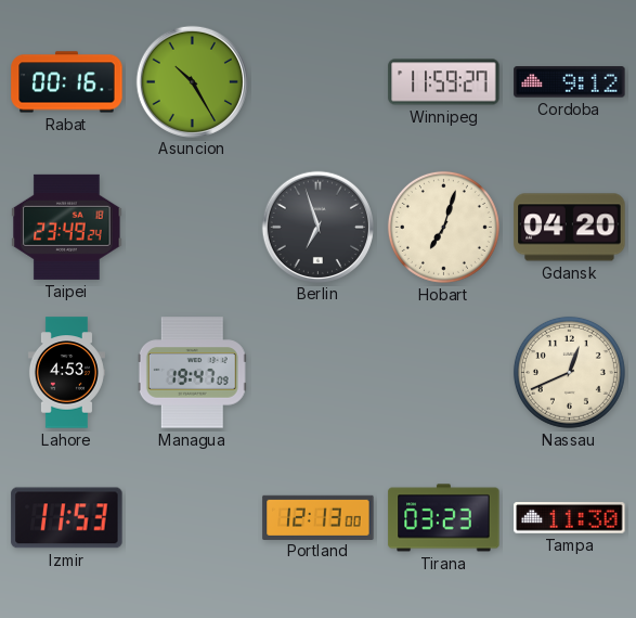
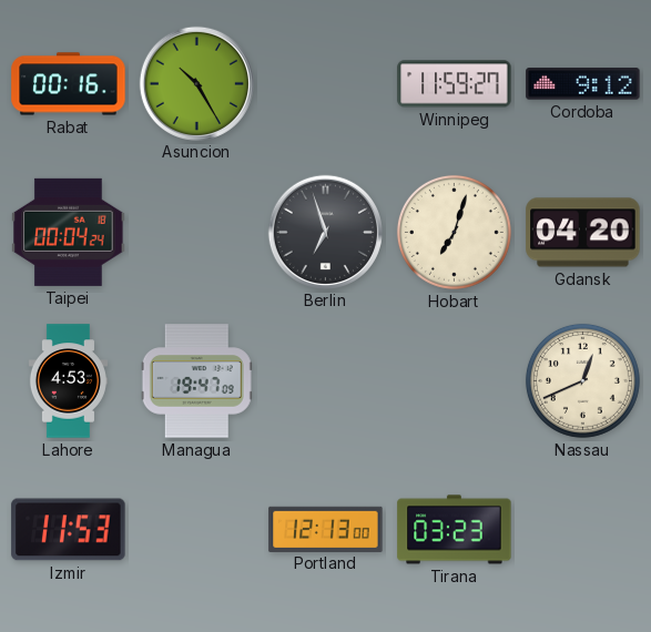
Taipei: 23:49 -> 00:04 (69, 232)
Tampa: 11:30 -> none (570, 518)
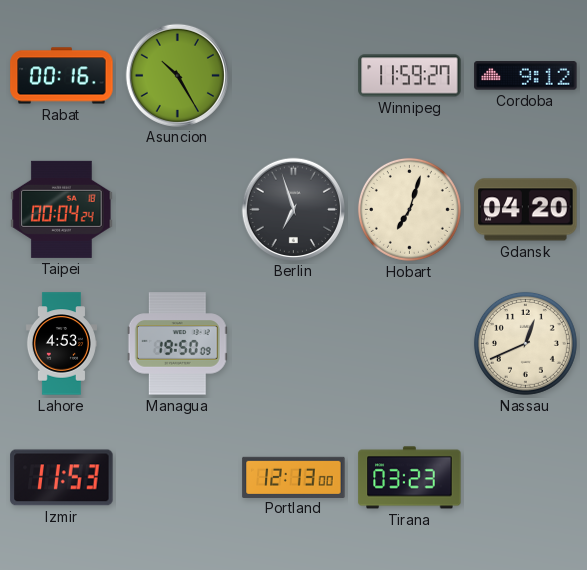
Managua: 19:47 -> 19:50 (177, 344)
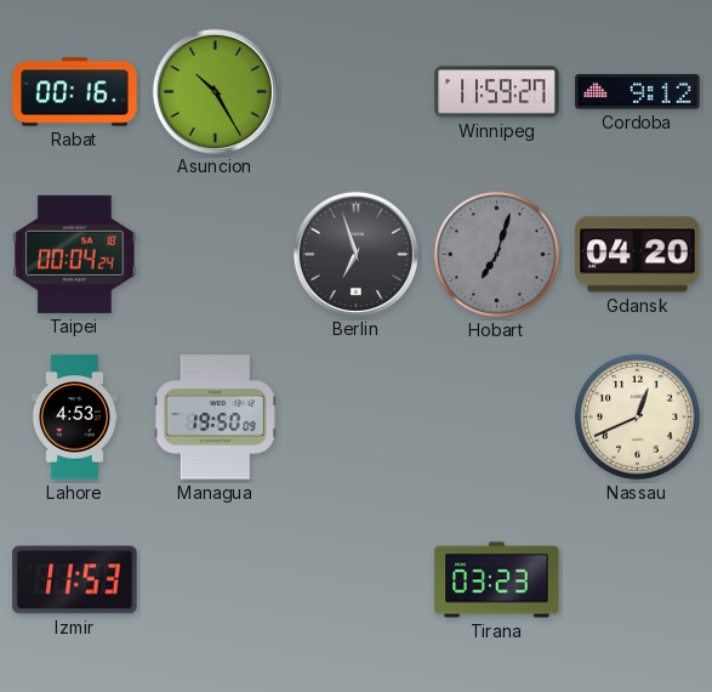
Hobart dial: cream -> grey (496, 254)
Portland: 12:13 -> none (294, 477)
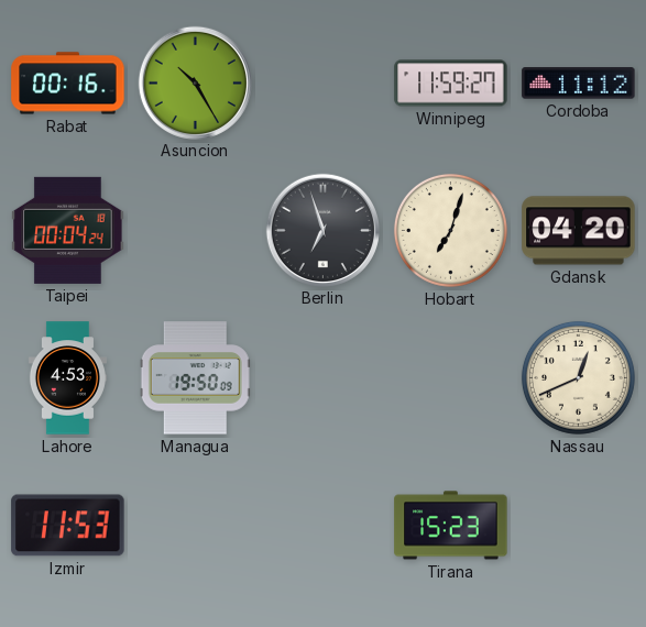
Cordoba: 9:12 -> 11:12 (579, 84)
Hobart dial: grey -> cream (450, 230)
Tirana: 03:23 -> 15:23 (451, 526)
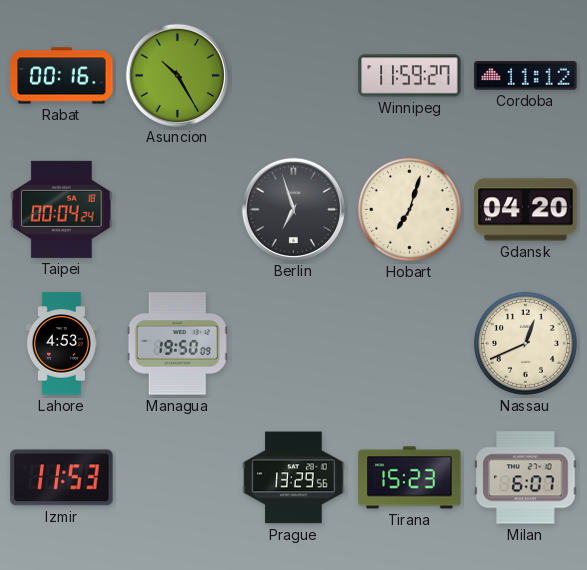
Prague: none -> 13:29 (294, 478)
Milan: none -> 6:07 (526, 478)
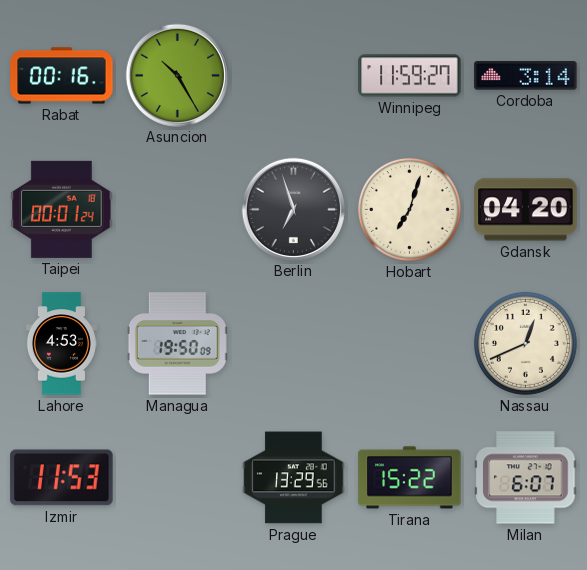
Cordoba: 11:12 -> 3:14 (526, 76)
Taipei: 00:04 -> 00:01 (62, 209)
Tirana: 15:23 -> 15:22 (410, 478)
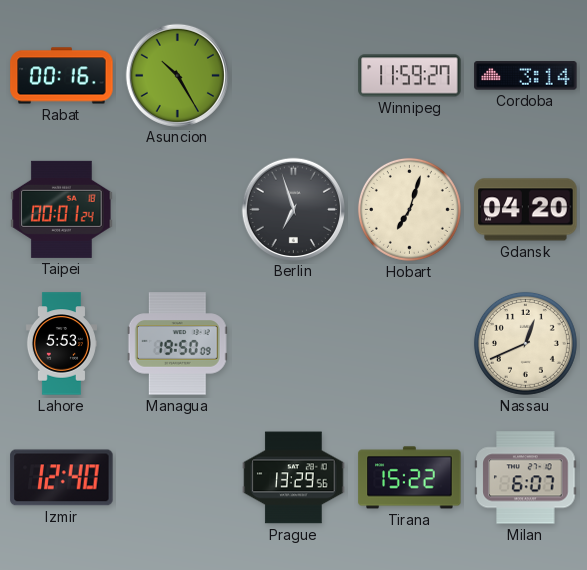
Lahore: 4:53 -> 5:53 (61, 344)
Izmir: 11:53 -> 12:40 (62, 478)
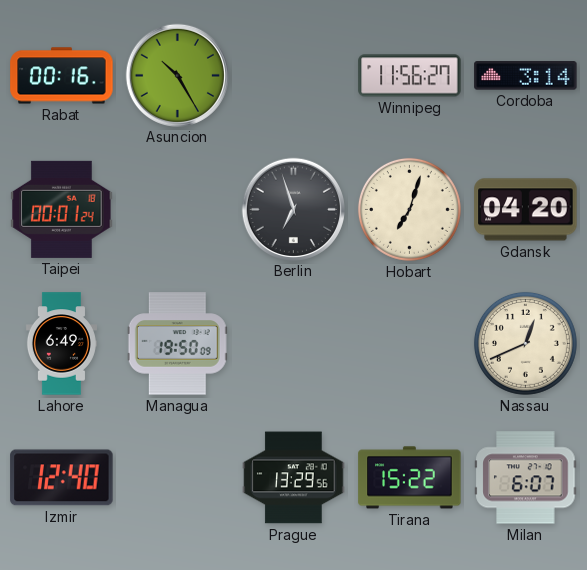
Winnipeg: 11:59 -> 11:56 (410, 76)
Lahore: 5:53 -> 6:49 (61, 344)
